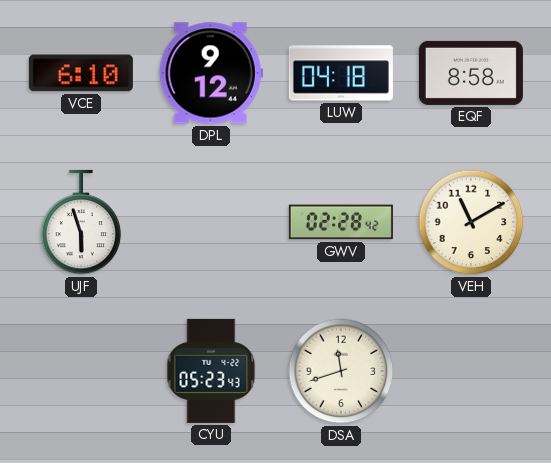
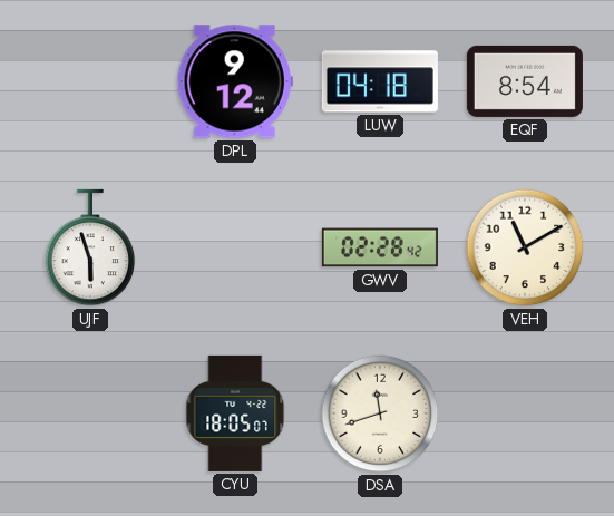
VCE: 6:10 -> none (81, 73)
EQF: 8:58 -> 8:54 (525, 81)
CYU: 05:23 -> 18:05 (235, 413)
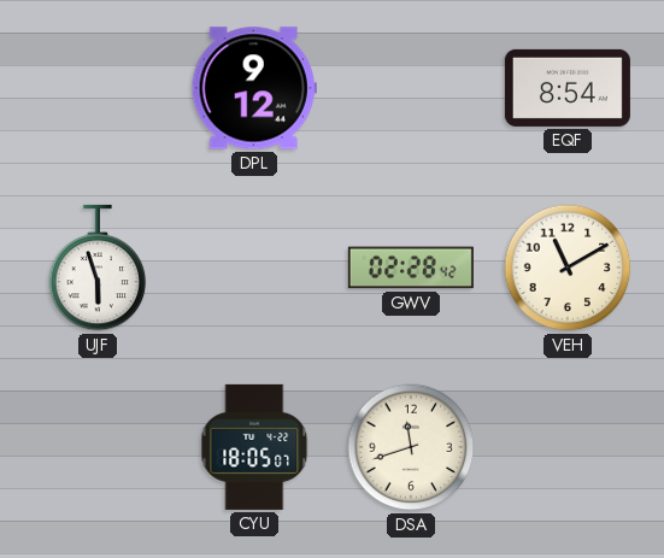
LUW: 04:18 -> none (380, 81)
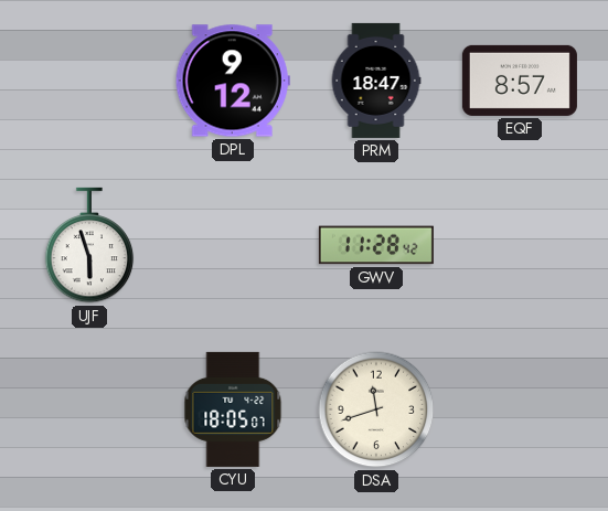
PRM: none -> 18:47 (376, 81)
EQF: 8:54 -> 8:57 (520, 81)
GWV: 02:28 -> 11:28 (376, 245)
VEH: 11:10 -> none (568, 268)
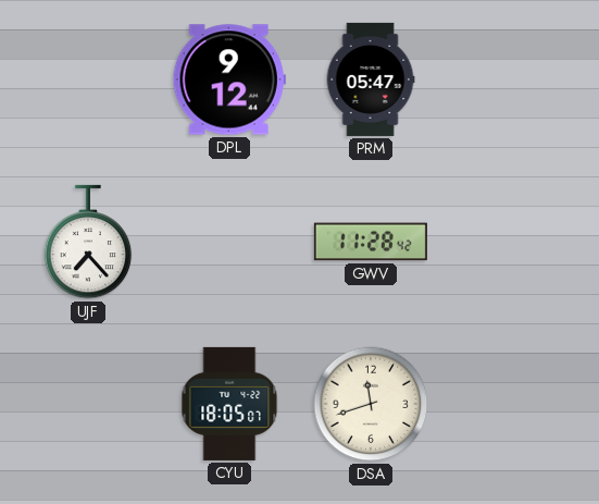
PRM: 18:47 -> 05:47 (371, 79)
EQF: 8:57 -> none (520, 81)
UJF: 5:57 -> 7:23 (88, 242)
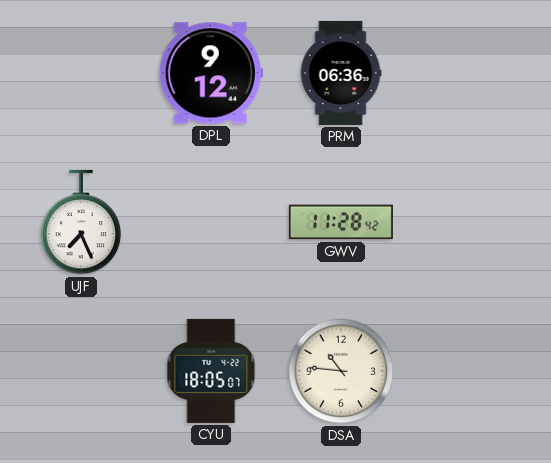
PRM: 05:47 -> 06:36 (341, 73)
UJF: 7:23 -> 7:26 (81, 222)
DSA: 11:42 -> 10:46 (341, 371)
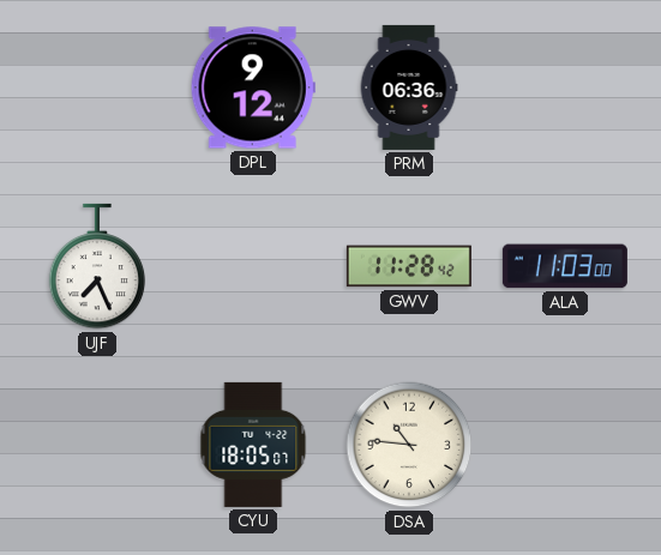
ALA: none -> 11:03 (565, 266)
